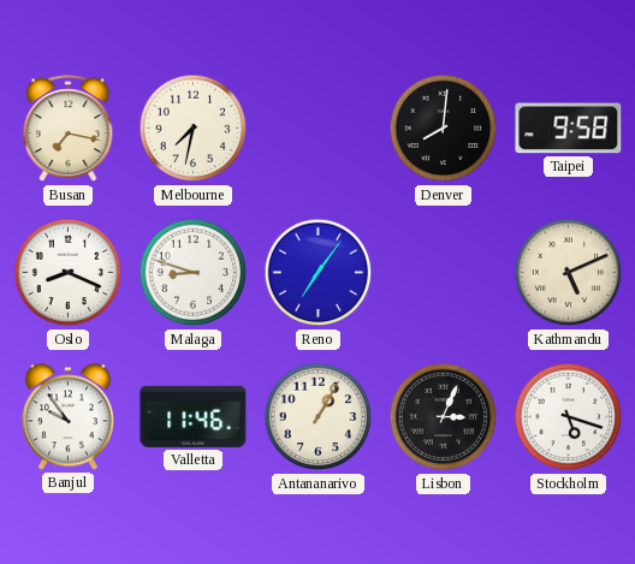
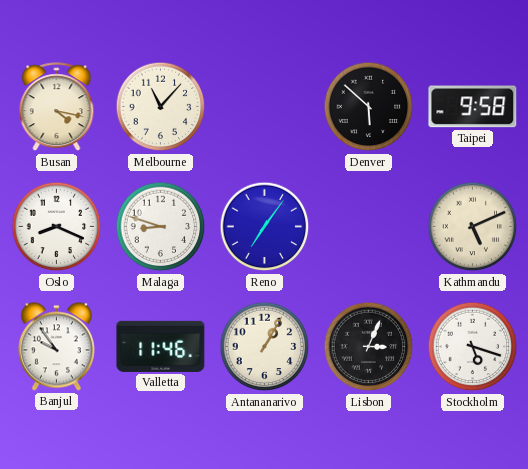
Busan: 7:17 -> 4:17 (57, 107)
Melbourne: 7:32 -> 11:07 (161, 107)
Denver: 8:01 -> 5:52 (369, 107)
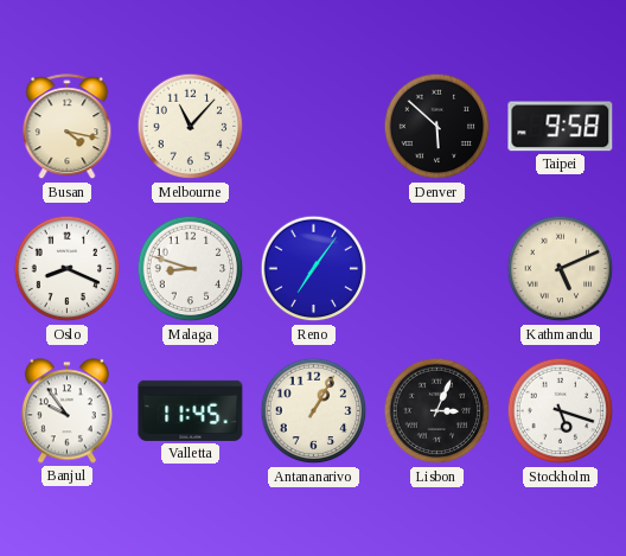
Valletta: 11:46 -> 11:45 (191, 410)
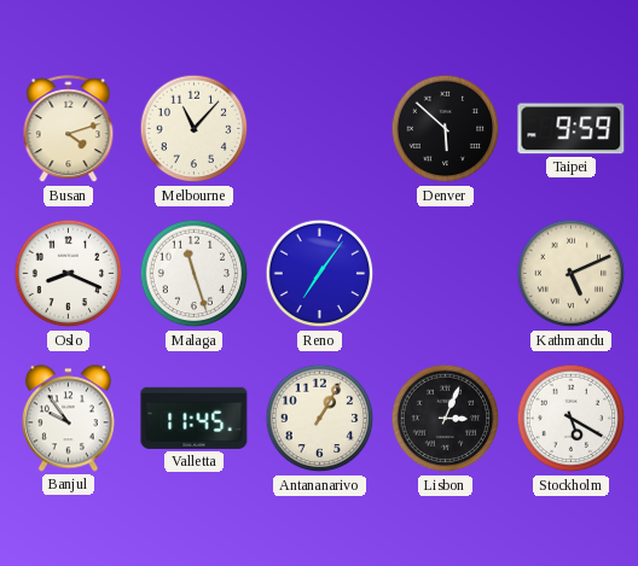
Busan: 4:17 -> 4:12 (69, 129)
Taipei: 9:58 -> 9:59 (572, 129)
Malaga: 8:48 -> 11:27 (195, 274)
Stockholm: 5:18 -> 5:20 (572, 419)
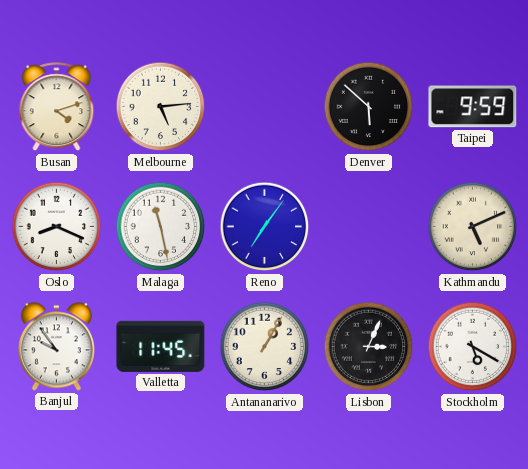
Melbourne: 11:07 -> 5:14 (161, 107)
Malaga: 11:27 -> 11:28 (161, 227)
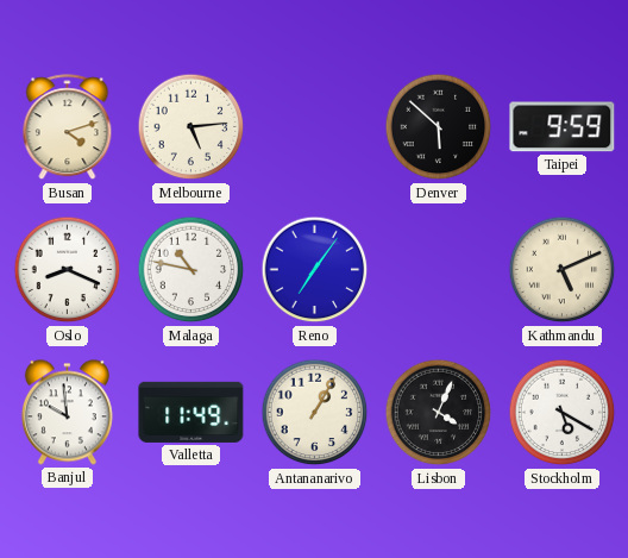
Malaga: 11:28 -> 10:47 (191, 270)
Banjul: 9:54 -> 9:59 (67, 413)
Valletta: 11:45 -> 11:49 (191, 412)
Lisbon: 3:04 -> 4:04 (439, 413)
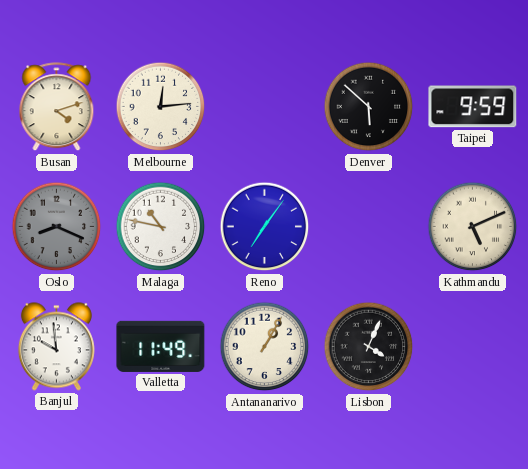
Melbourne: 5:14 -> 12:14 (161, 107)
Oslo dial: white -> grey (57, 227)
Stockholm: 5:20 -> none (563, 413)
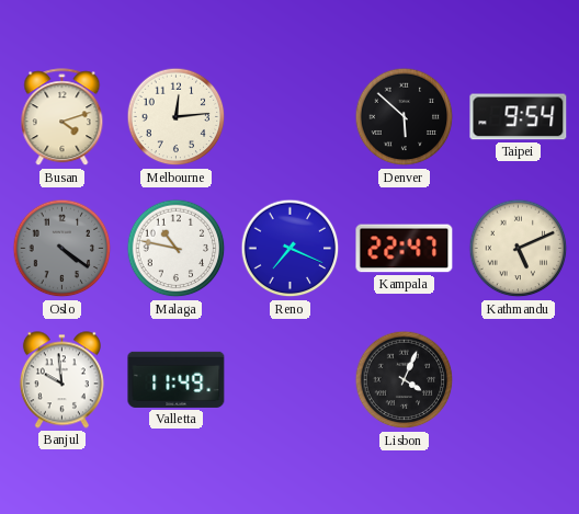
Taipei: 9:59 -> 9:54 (519, 117)
Oslo: 8:19 -> 4:21 (63, 249)
Reno: 7:06 -> 7:19 (291, 249)
Kampala: none -> 22:47 (405, 249)
Antananarivo: 1:05 -> none (265, 347)
